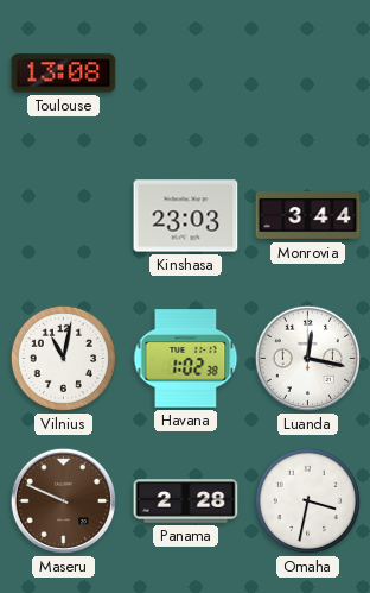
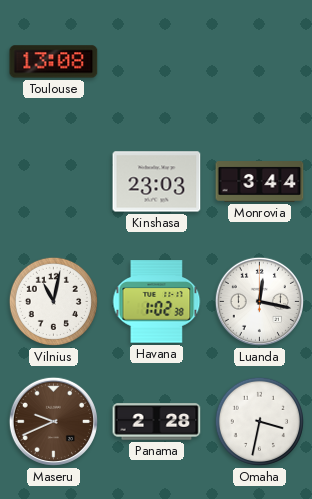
Maseru: 9:49 -> 9:41 (53, 421)
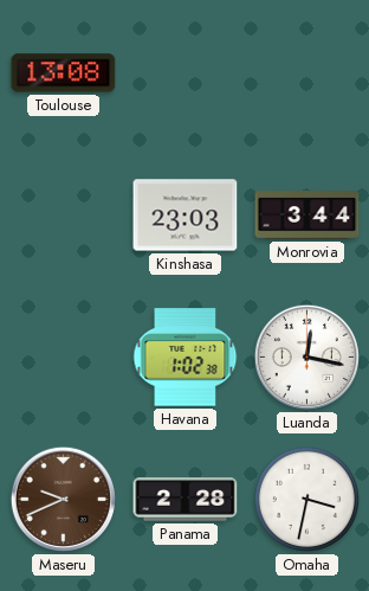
Vilnius: 11:02 -> none (53, 301)
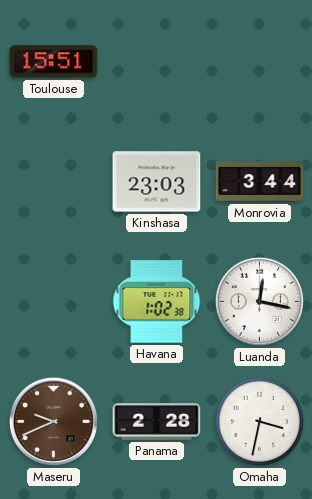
Toulouse: 13:08 -> 15:51 (54, 62)
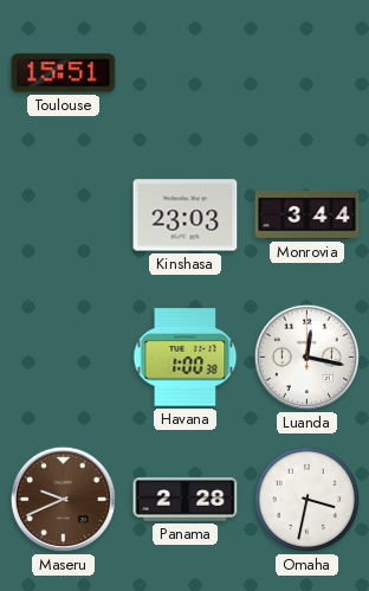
Havana: 1:02 -> 1:00 (186, 358)
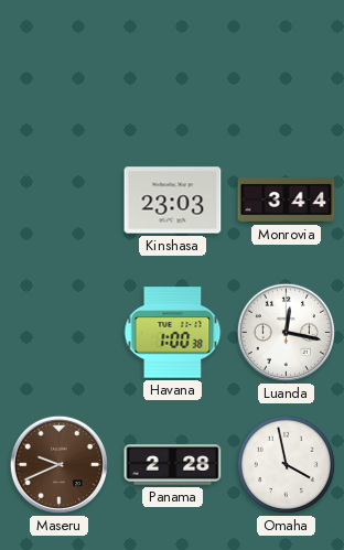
Toulouse: 15:51 -> none (64, 73)
Omaha: 3:32 -> 3:58 (286, 464)
